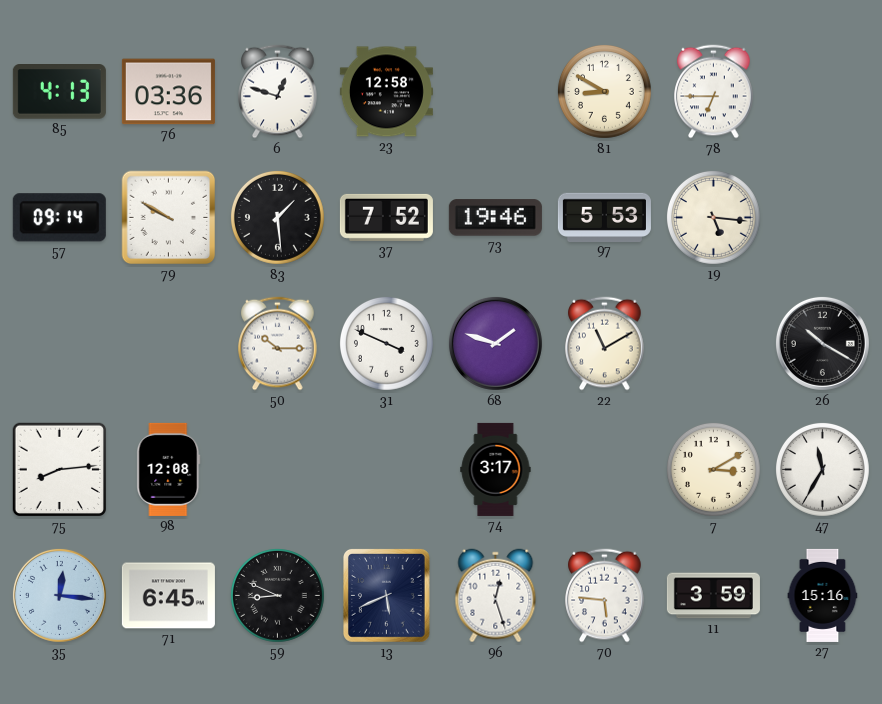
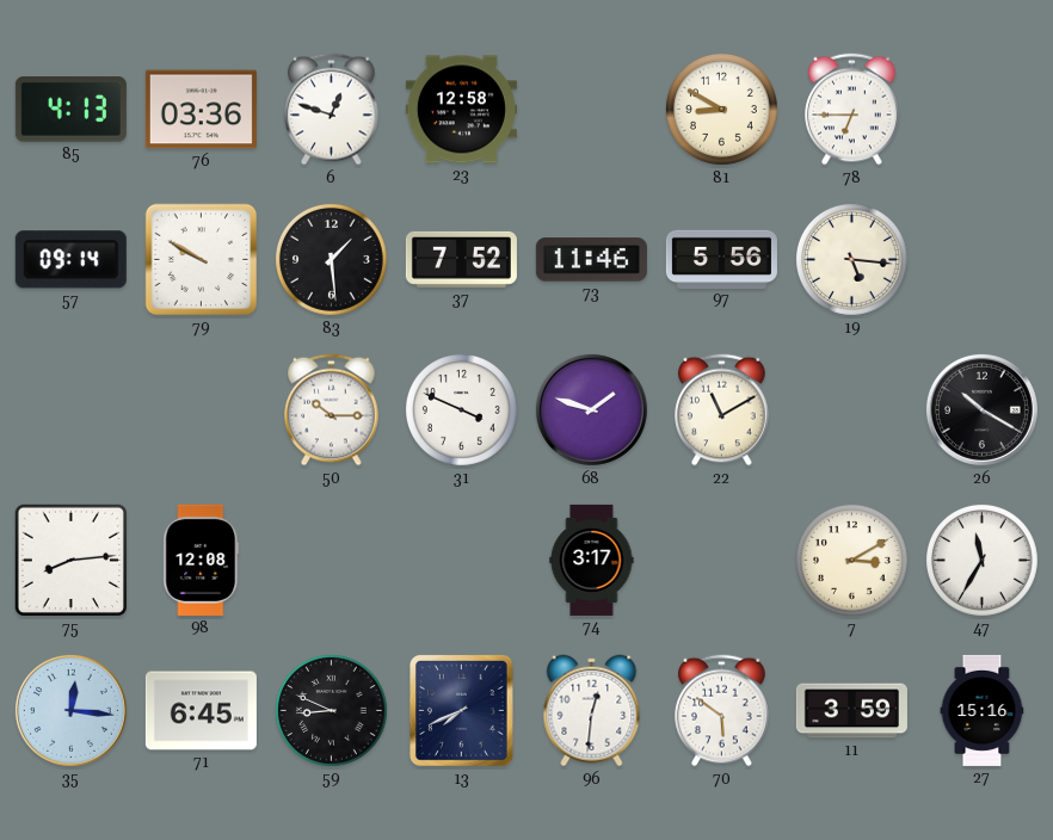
73: 19:46 -> 11:46 (591, 260)
97: 5:53 -> 5:56 (721, 259)
13: 5:41 -> 7:41 (461, 710)
96: 12:27 -> 12:31 (592, 711)
70: 5:46 -> 5:51 (722, 711)
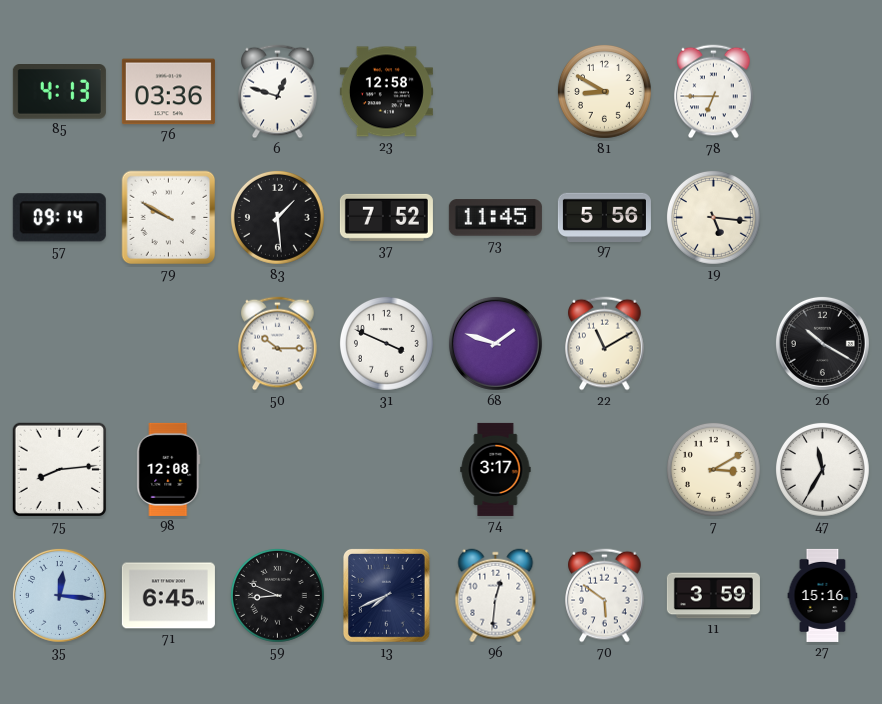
73: 11:46 -> 11:45 (495, 218)
